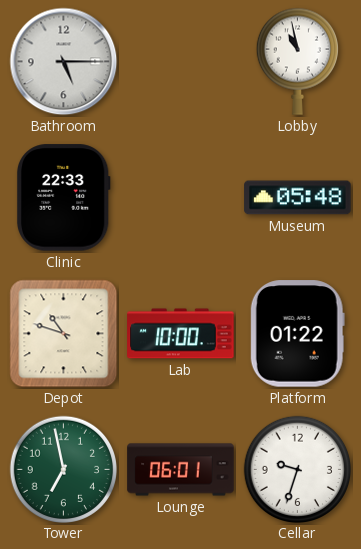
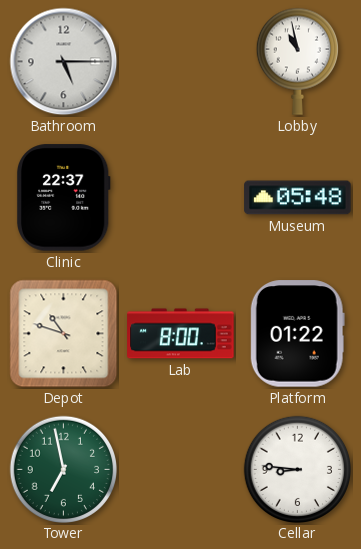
Clinic: 22:33 -> 22:37 (63, 198)
Lab: 10:00 -> 8:00 (181, 334)
Lounge: 06:01 -> none (181, 470)
Cellar: 9:33 -> 8:46 (297, 469)
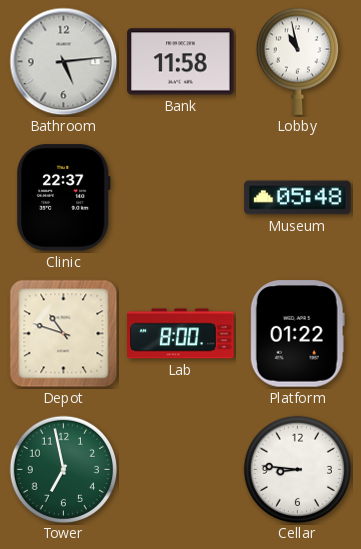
Bathroom: 5:15 -> 5:14 (64, 62)
Bank: none -> 11:58 (181, 62)
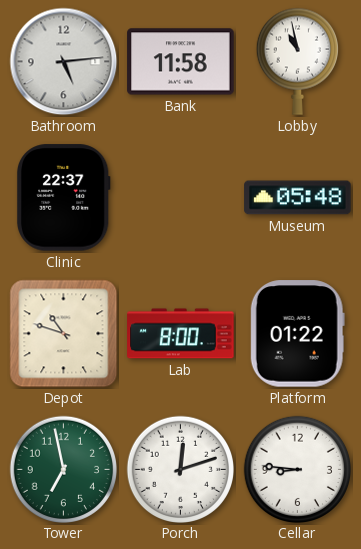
Porch: none -> 12:12 (180, 469)
